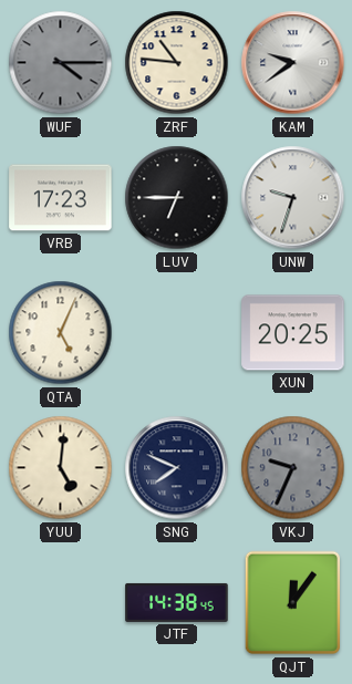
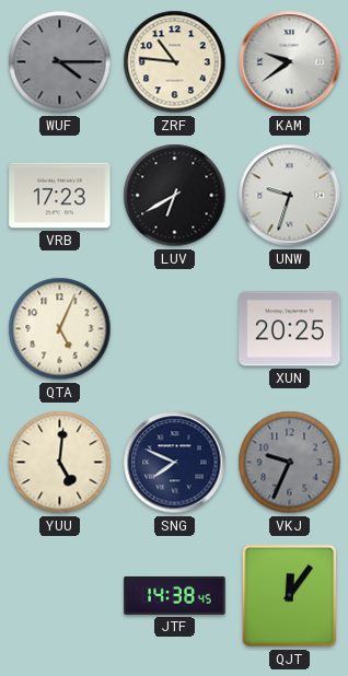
LUV: 6:45 -> 6:40 (175, 196)
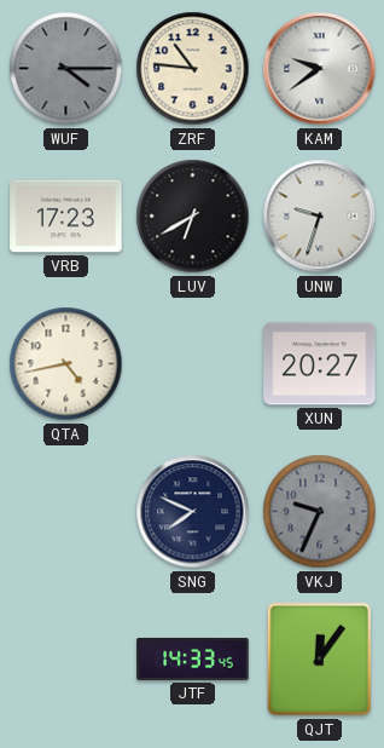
QTA: 5:04 -> 4:43 (66, 364)
XUN: 20:25 -> 20:27 (320, 364)
YUU: 5:01 -> none (60, 463)
JTF: 14:38 -> 14:33 (193, 658)
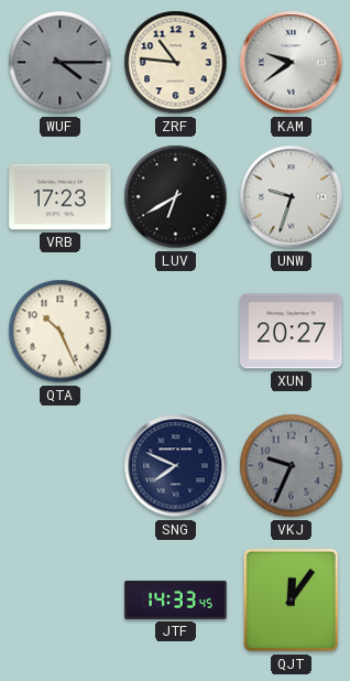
QTA: 4:43 -> 10:26 (61, 332)
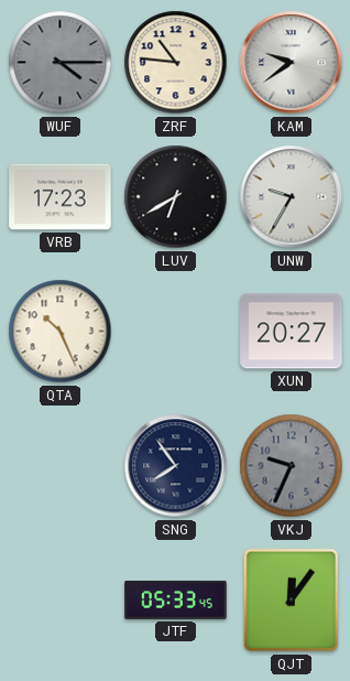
UNW: 9:33 -> 9:35 (292, 197)
SNG: 7:49 -> 7:54 (176, 466)
JTF: 14:33 -> 05:33 (176, 599)
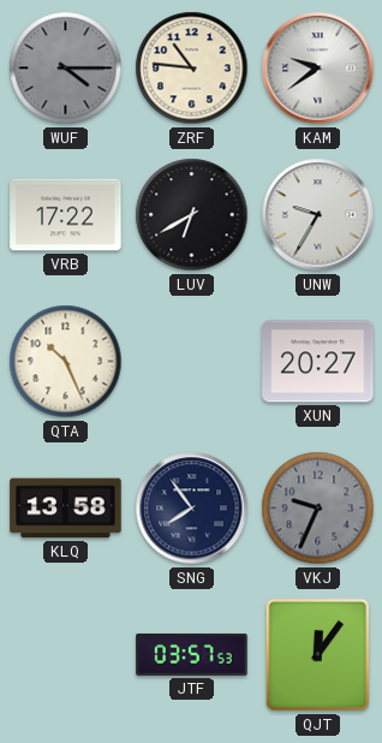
VRB: 17:23 -> 17:22 (66, 215)
KLQ: none -> 13:58 (66, 509)
JTF: 05:33 -> 03:57 (192, 654)
